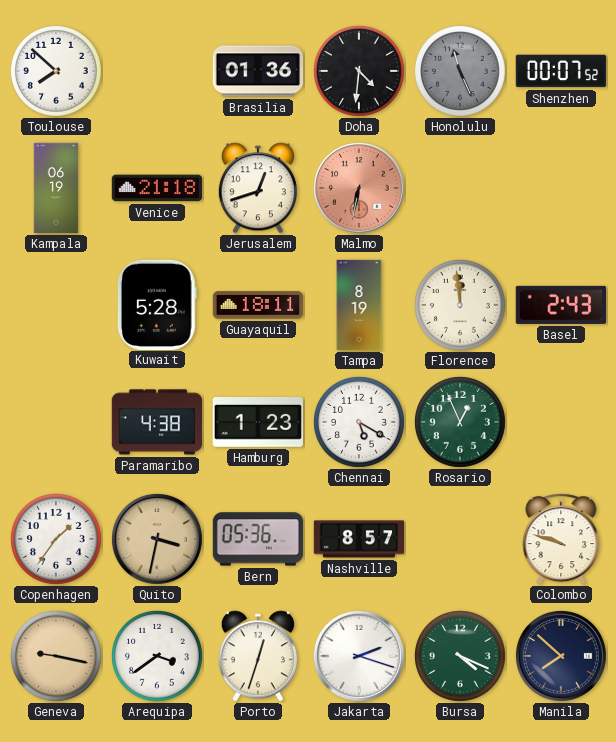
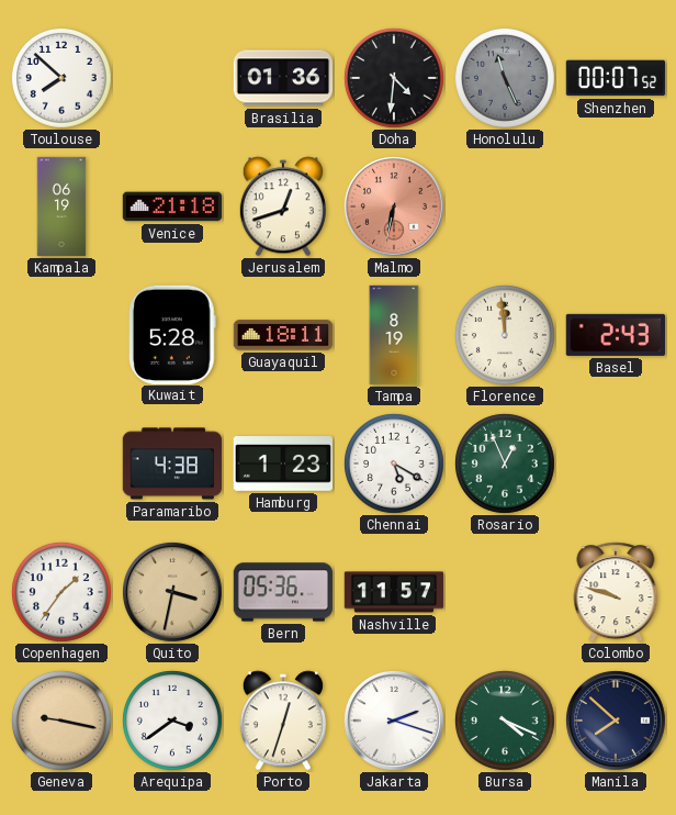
Nashville: 8:57 -> 11:57 (394, 592)
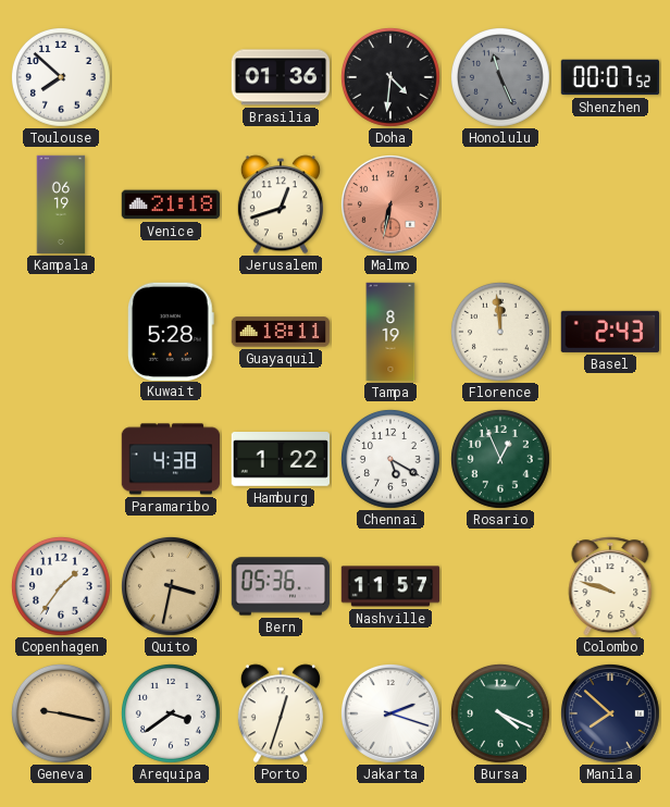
Hamburg: 1:23 -> 1:22 (280, 460)
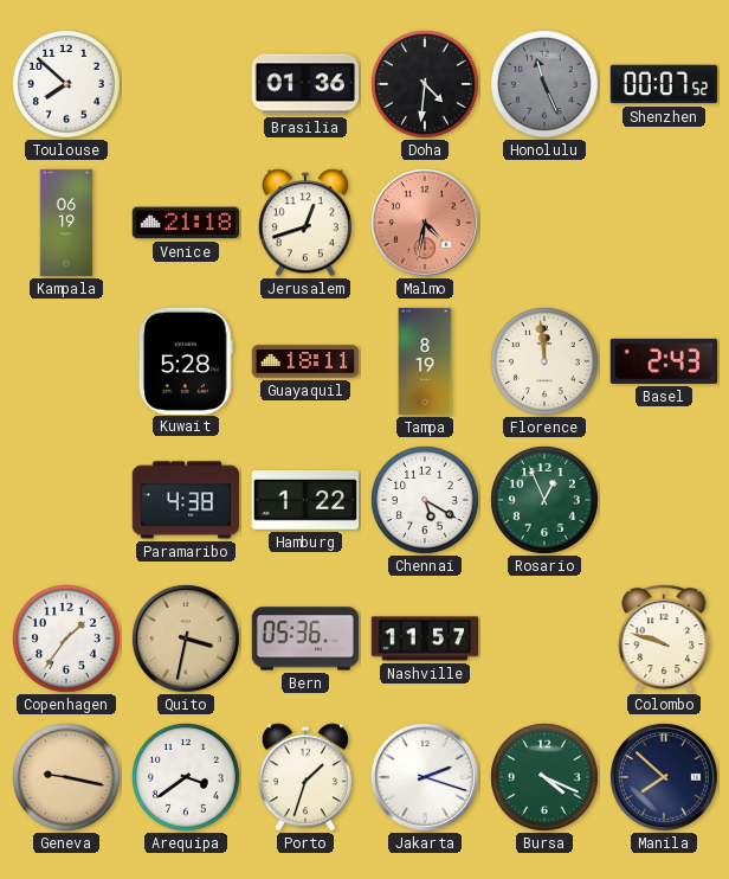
Malmo: 6:32 -> 4:32 (425, 223)
Porto: 12:33 -> 1:33 (305, 777)
